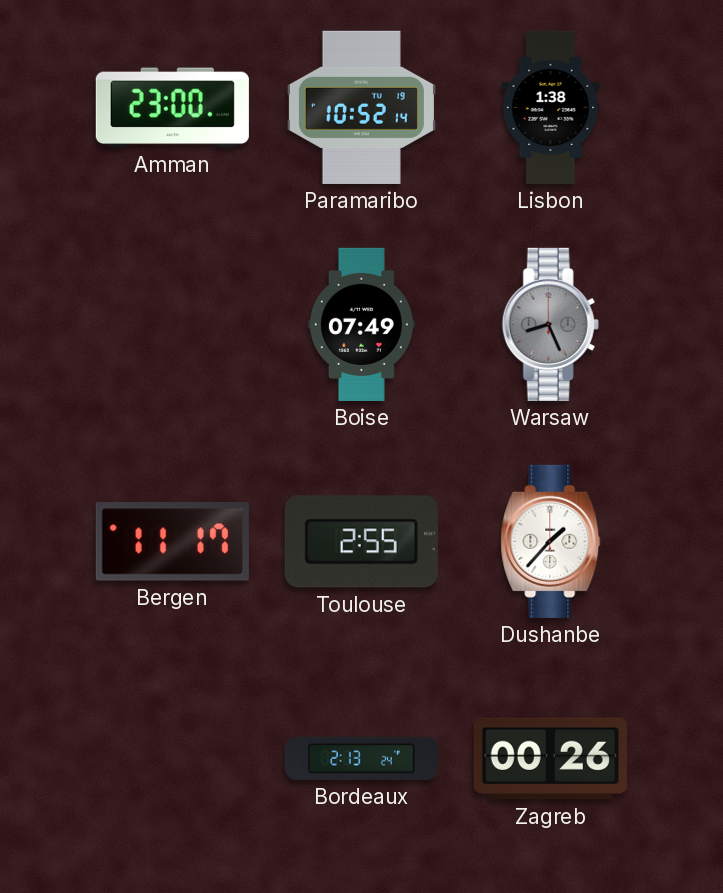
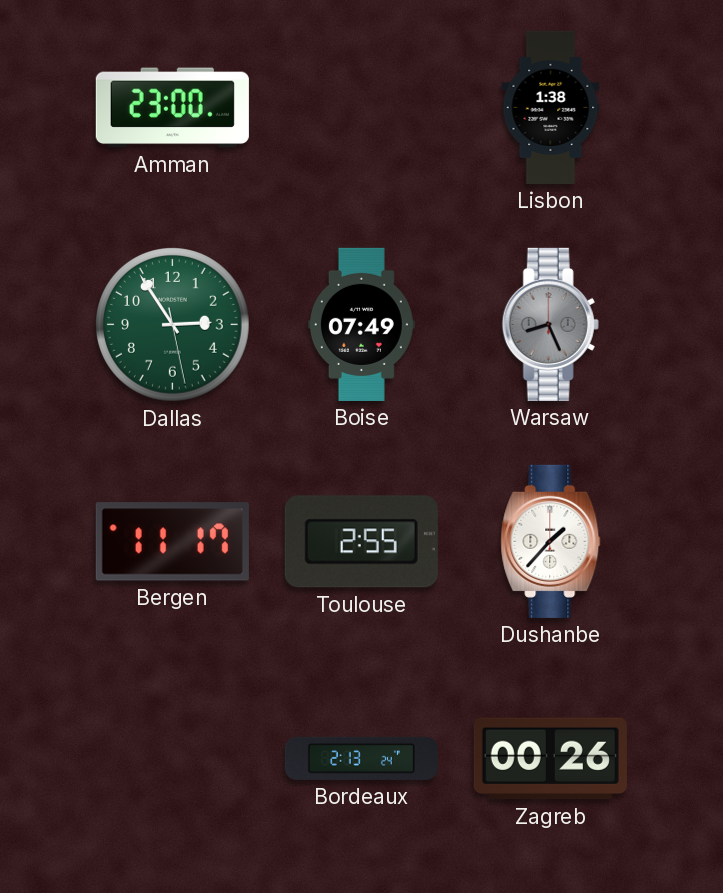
Paramaribo: 10:52 -> none (361, 107)
Dallas: none -> 2:54 (173, 325)
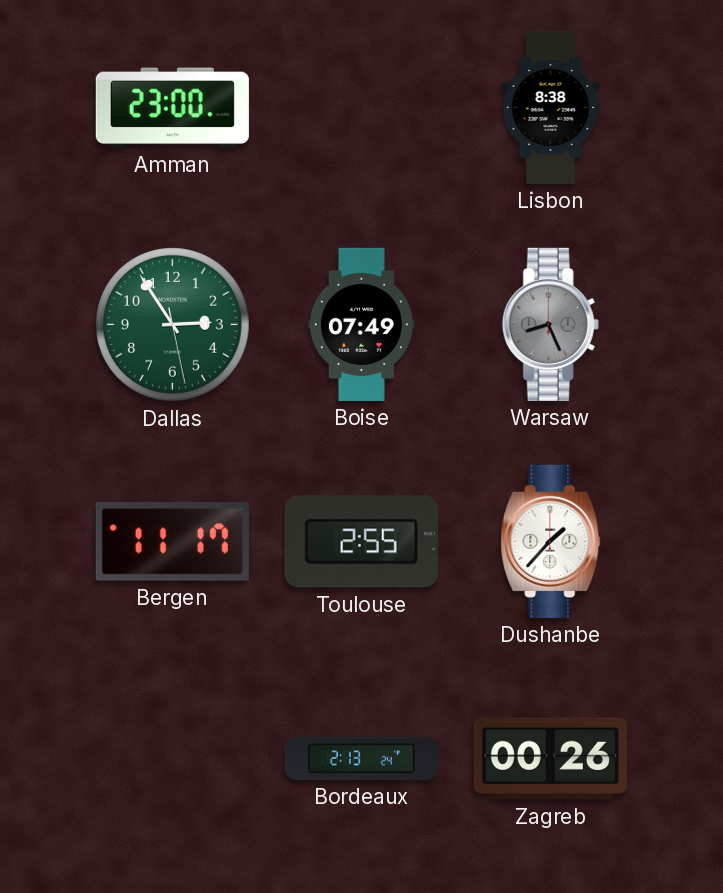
Lisbon: 1:38 -> 8:38 (551, 107)
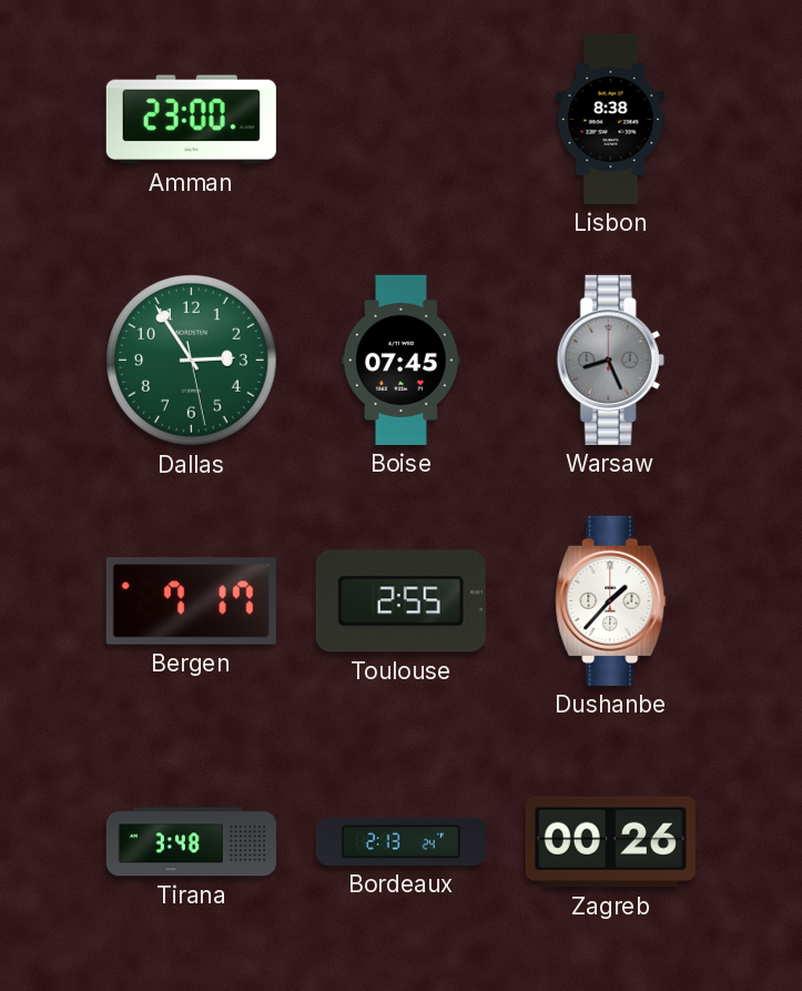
Boise: 07:49 -> 07:45 (400, 360)
Bergen: 11:17 -> 7:17 (191, 601)
Tirana: none -> 3:48 (191, 842)
